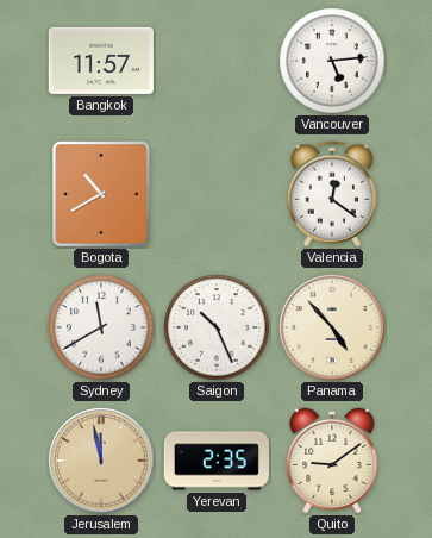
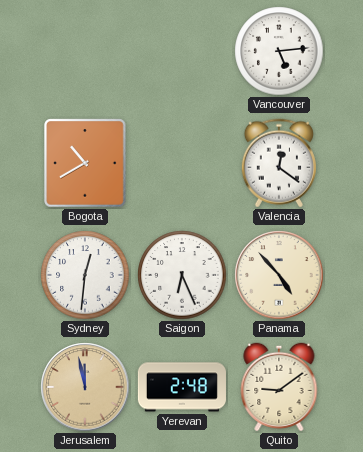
Bangkok: 11:57 -> none (101, 61)
Sydney: 11:40 -> 12:31 (85, 275)
Saigon: 10:26 -> 6:26 (182, 275)
Yerevan: 2:35 -> 2:48 (182, 387)
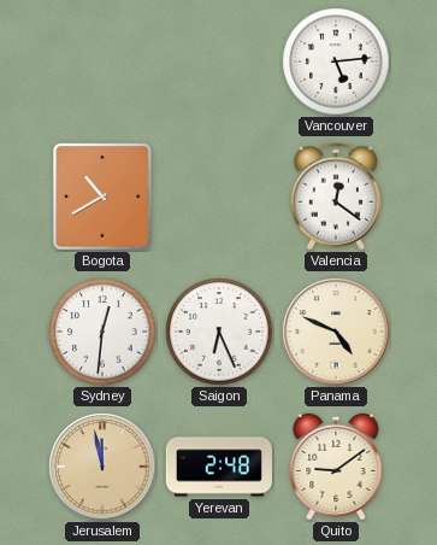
Panama: 4:53 -> 4:49 (336, 332)
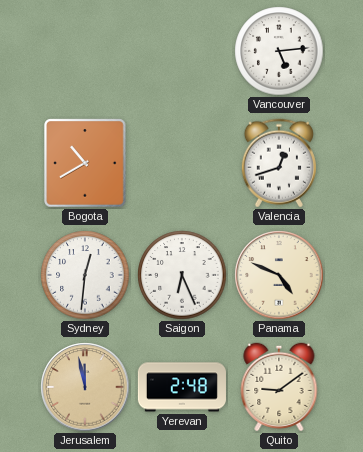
Valencia: 12:21 -> 12:42 (279, 163)
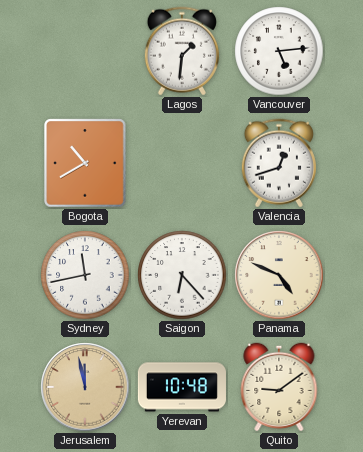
Lagos: none -> 1:31 (182, 51)
Sydney: 12:31 -> 11:43 (85, 275)
Saigon: 6:26 -> 6:23 (182, 275)
Yerevan: 2:48 -> 10:48 (182, 387)
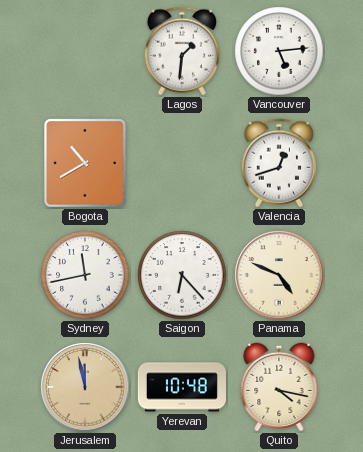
Quito: 9:09 -> 4:17 (279, 387)
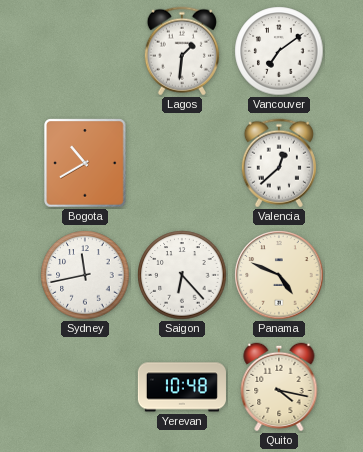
Vancouver: 5:14 -> 7:09 (279, 51)
Valencia: 12:42 -> 12:38 (279, 163)
Jerusalem: 11:58 -> none (85, 387)
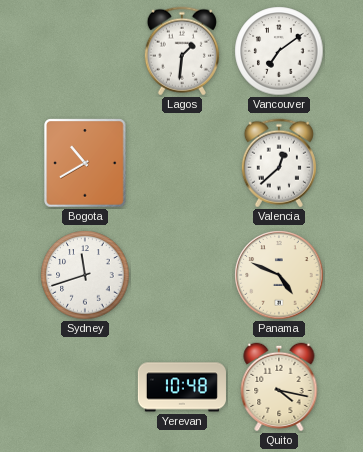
Sydney: 11:43 -> 11:42 (85, 275)
Saigon: 6:23 -> none (182, 275)
